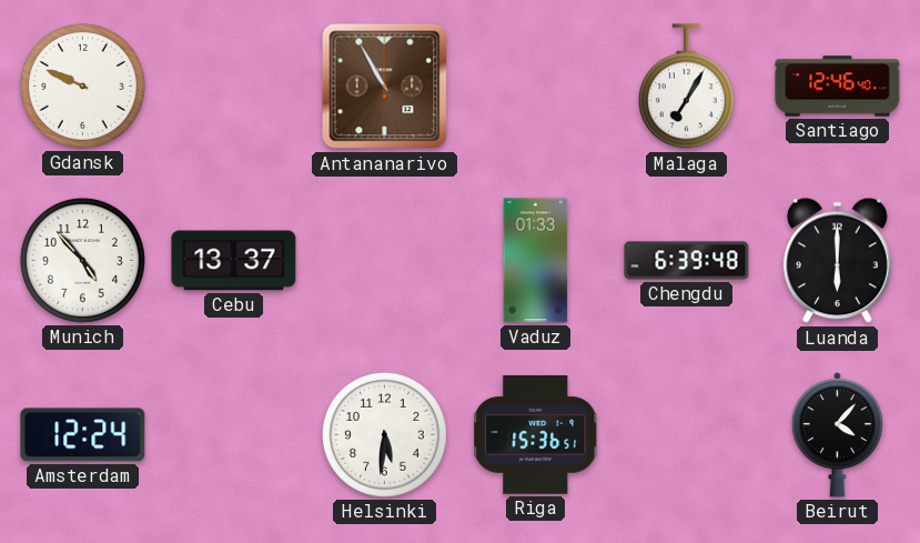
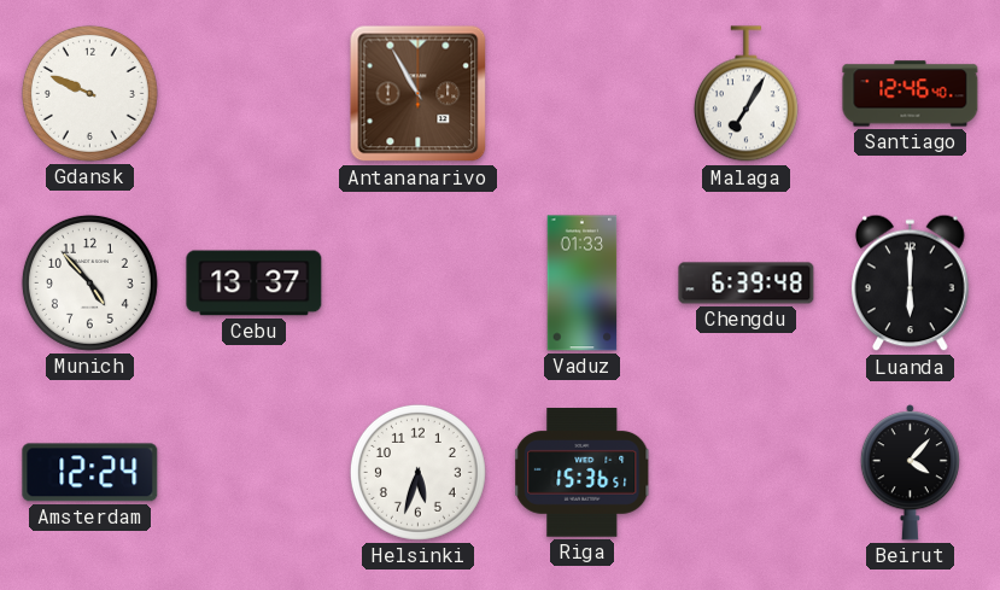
Helsinki: 5:31 -> 5:33 (417, 472)
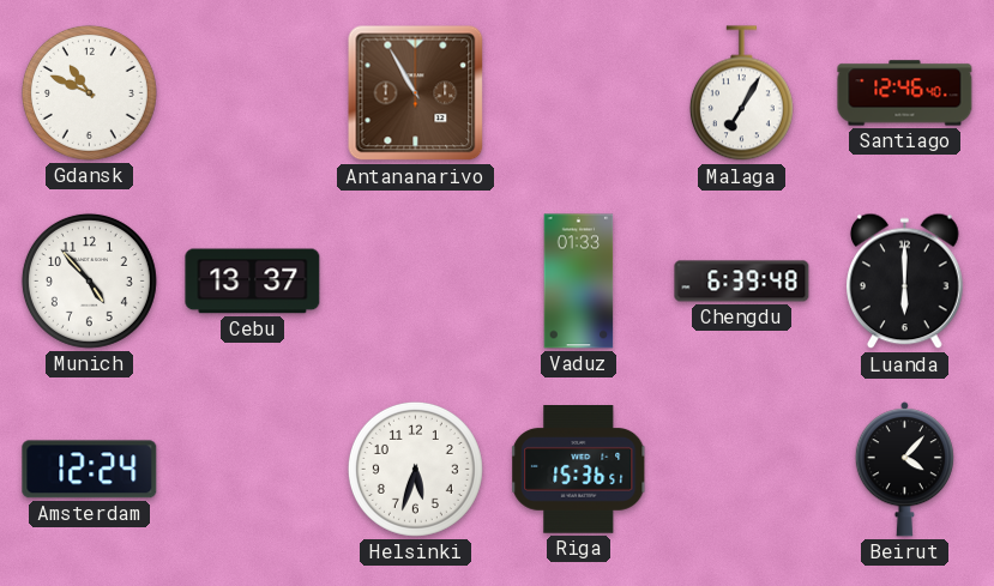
Gdansk: 9:49 -> 10:49 (89, 92)
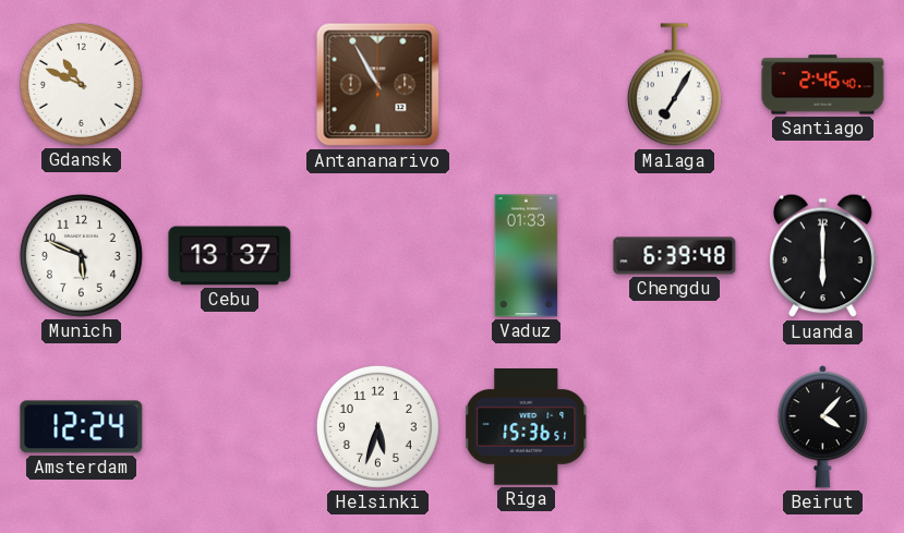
Santiago: 12:46 -> 2:46 (823, 85)
Munich: 4:53 -> 5:49 (81, 255)
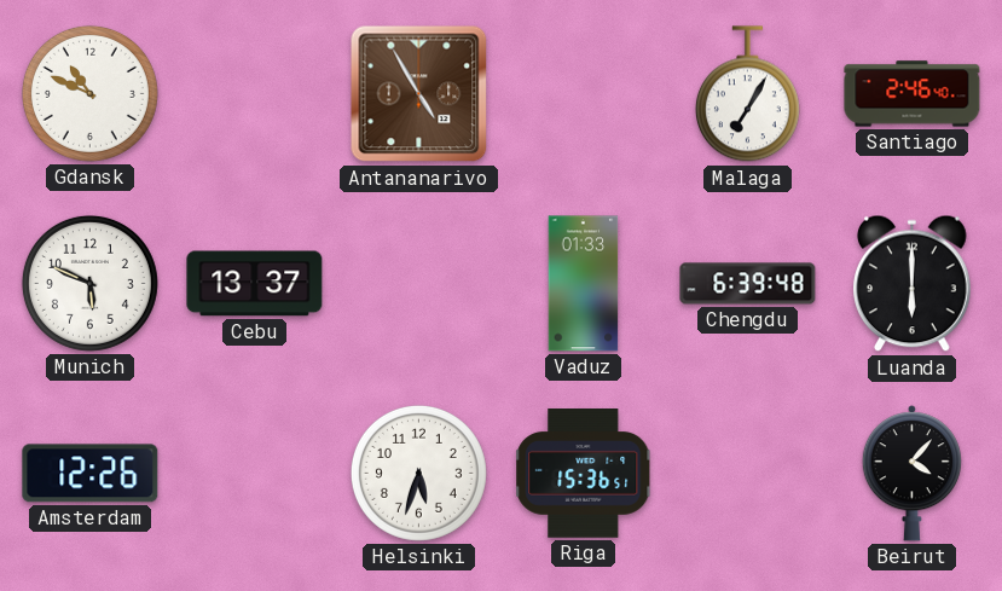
Antananarivo: 10:55 -> 4:55 (419, 94)
Amsterdam: 12:24 -> 12:26 (91, 474)
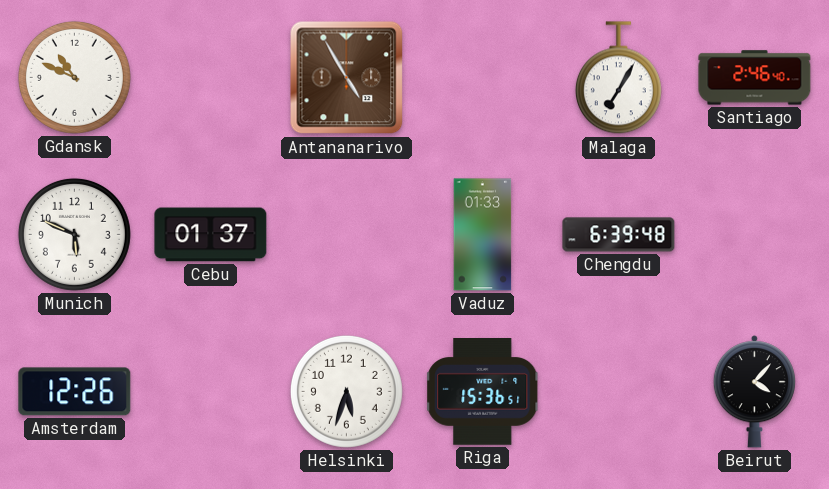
Cebu: 13:37 -> 01:37 (211, 235)
Luanda: 6:00 -> none (913, 284)
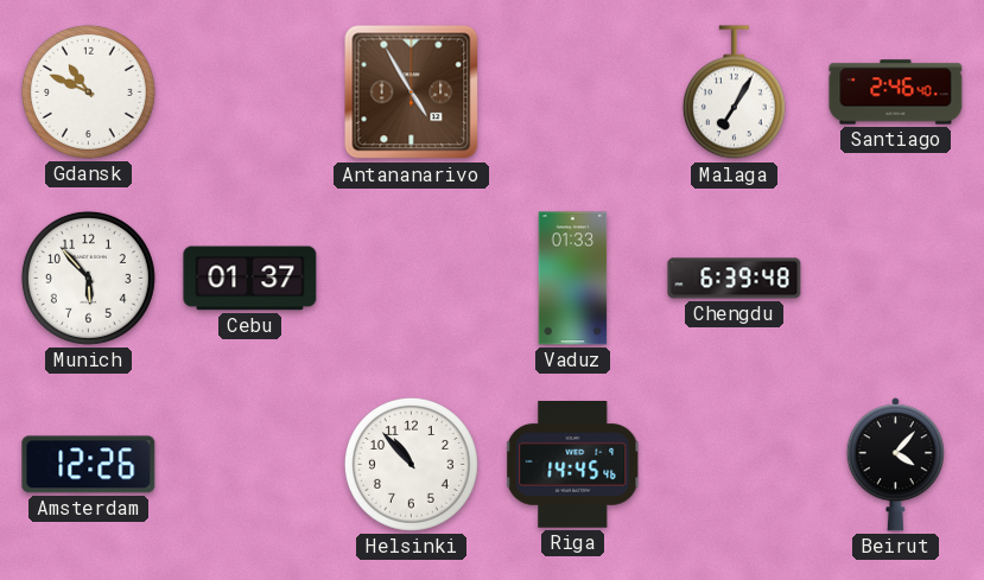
Munich: 5:49 -> 5:53 (88, 278)
Helsinki: 5:33 -> 10:53 (411, 464)
Riga: 15:36 -> 14:45 (573, 465)
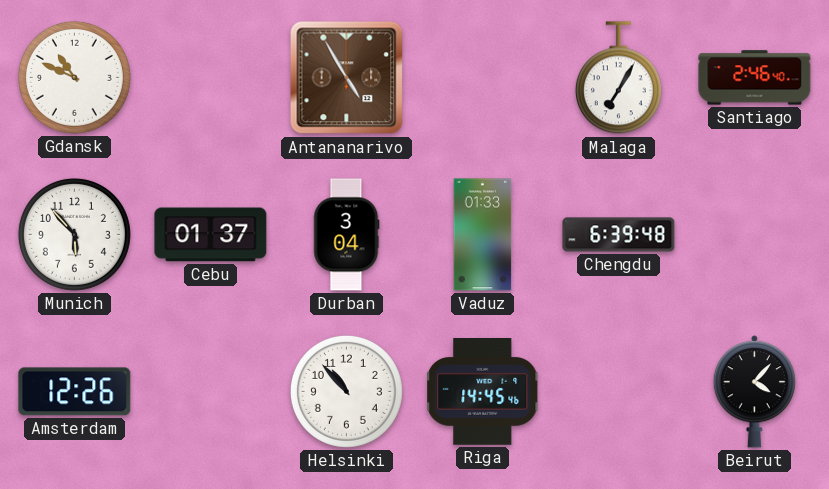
Durban: none -> 3:04 (346, 235)
